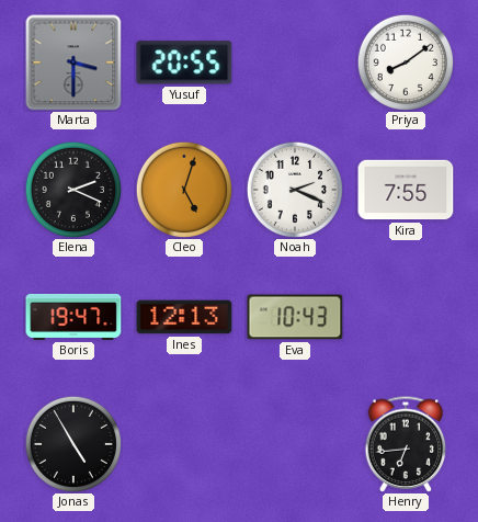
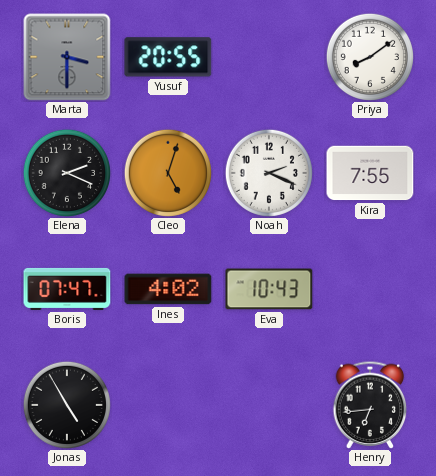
Boris: 19:47 -> 07:47 (67, 289)
Ines: 12:13 -> 4:02 (168, 289)
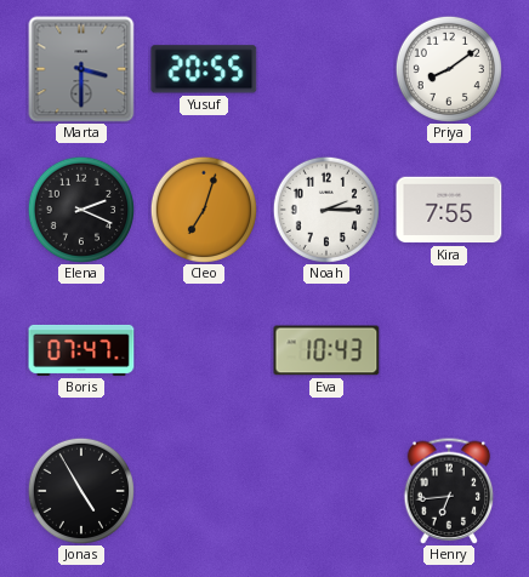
Cleo: 5:03 -> 7:03 (203, 208)
Noah: 2:19 -> 2:15 (325, 208)
Ines: 4:02 -> none (168, 289)
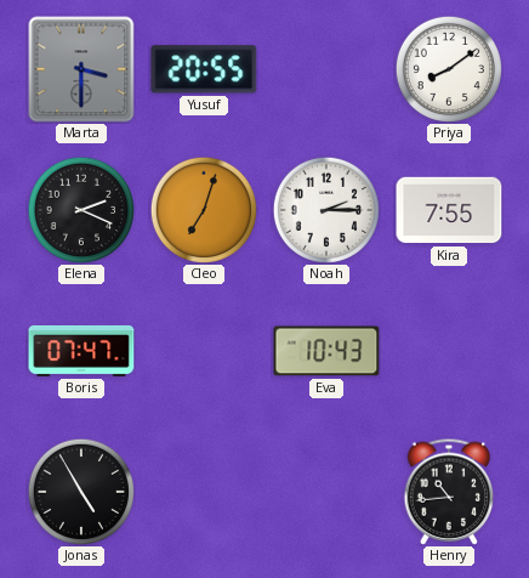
Henry: 6:44 -> 10:44 (449, 492)
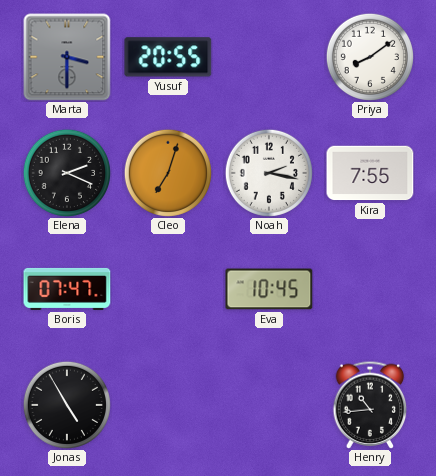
Noah: 2:15 -> 2:17 (268, 172)
Eva: 10:43 -> 10:45 (269, 289)
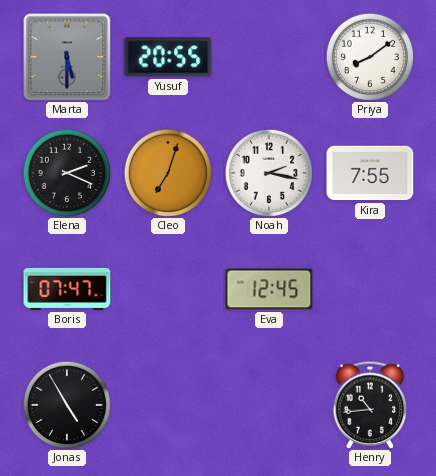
Marta: 3:30 -> 5:30 (67, 57)
Eva: 10:45 -> 12:45 (269, 289)
